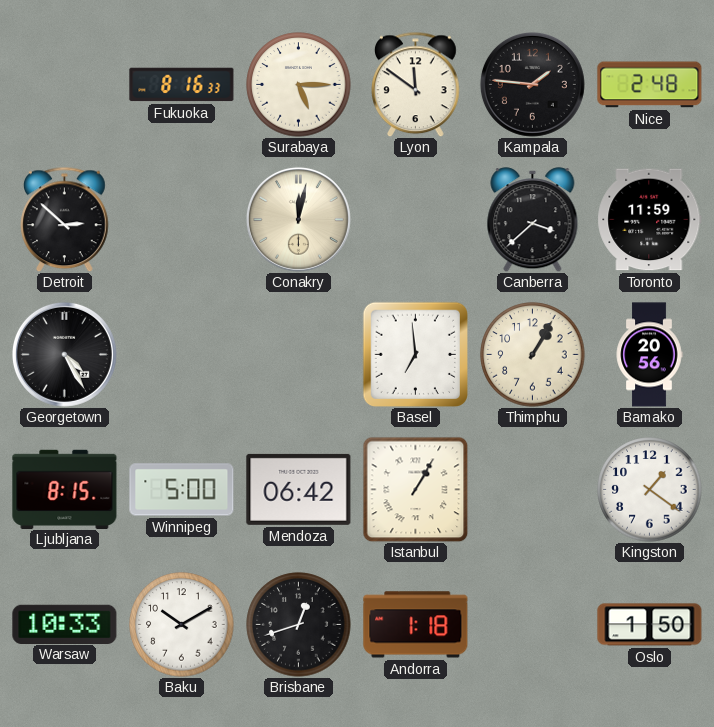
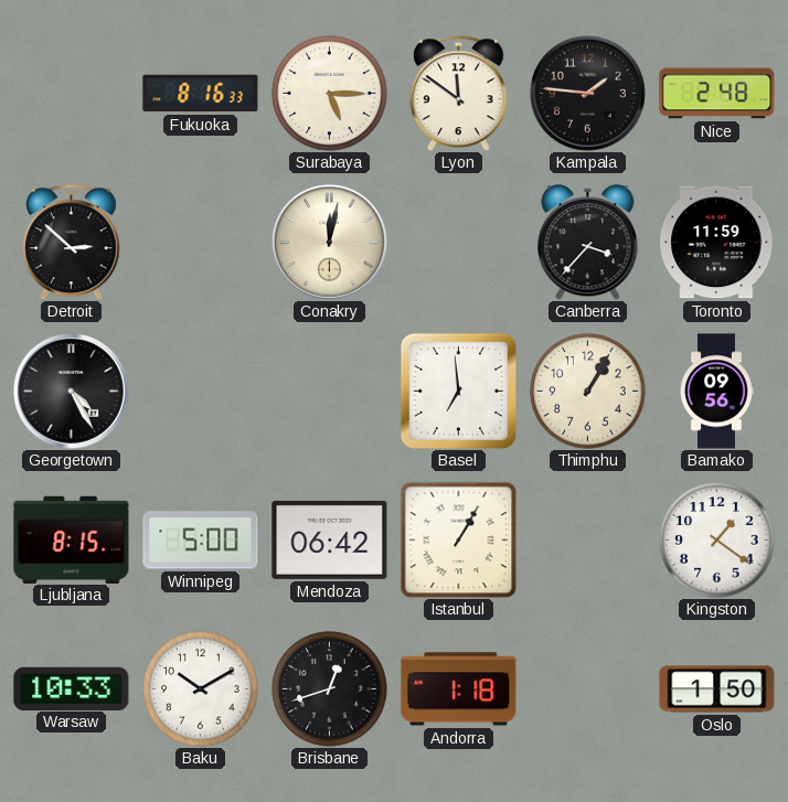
Canberra: 3:38 -> 3:37 (588, 243)
Bamako: 20:56 -> 09:56 (716, 392)
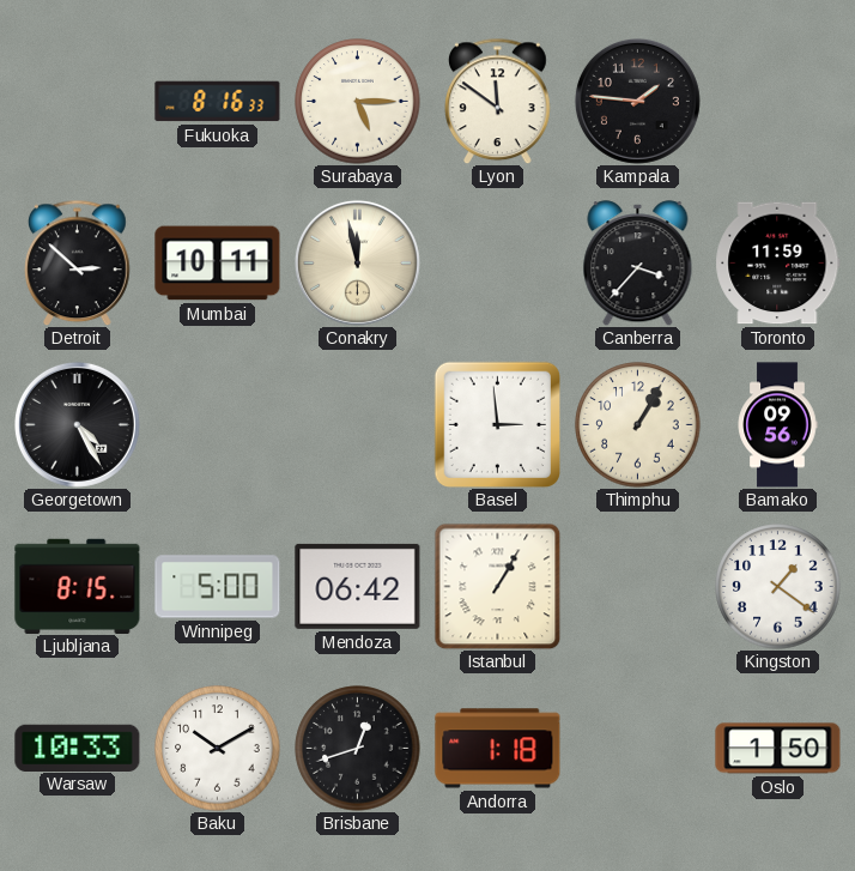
Nice: 2:48 -> none (717, 94)
Mumbai: none -> 10:11 (218, 264)
Conakry: 12:02 -> 11:58 (357, 262)
Basel: 6:59 -> 2:59 (497, 424)
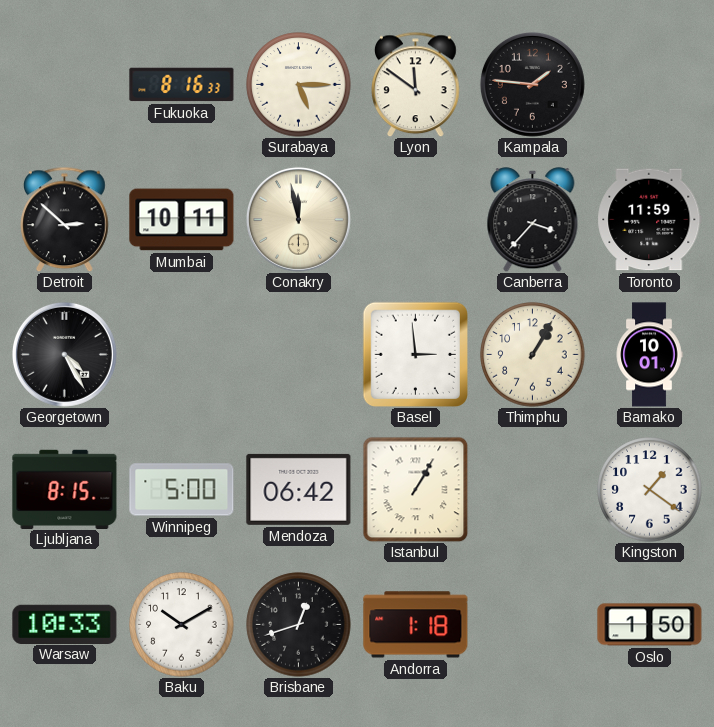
Bamako: 09:56 -> 10:01 (649, 355)
